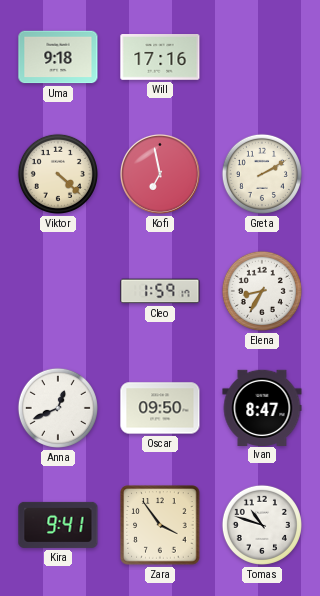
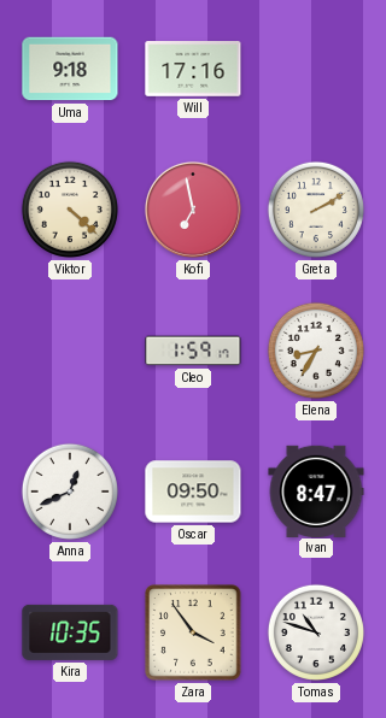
Kira: 9:41 -> 10:35 (70, 632)
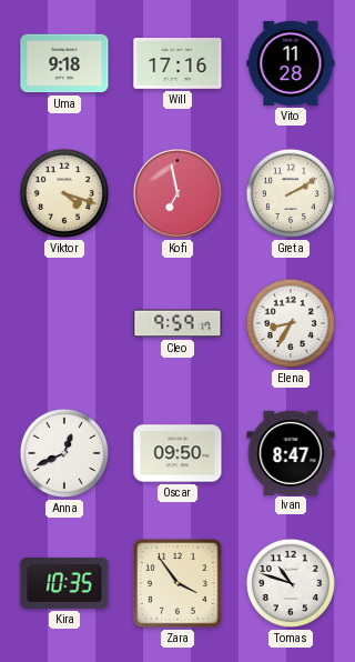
Vito: none -> 11:28 (291, 63)
Viktor: 4:22 -> 4:18 (64, 193)
Cleo: 1:59 -> 9:59 (177, 323)
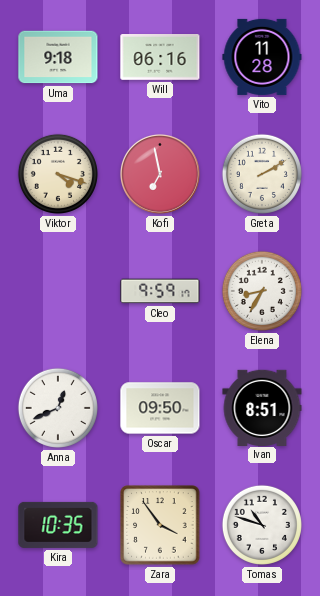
Will: 17:16 -> 06:16 (160, 58)
Ivan: 8:47 -> 8:51 (262, 407)
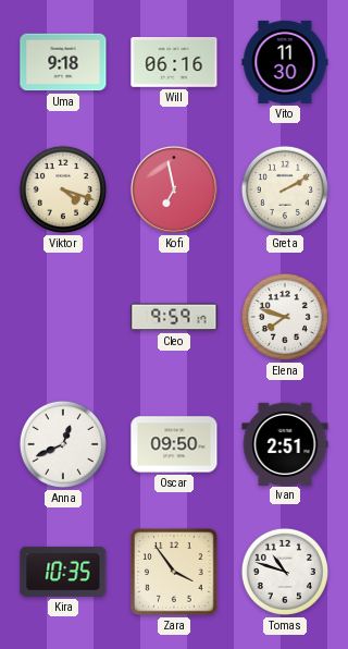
Vito: 11:28 -> 11:30 (285, 62)
Elena: 8:35 -> 7:48 (285, 317)
Ivan: 8:51 -> 2:51 (285, 443)
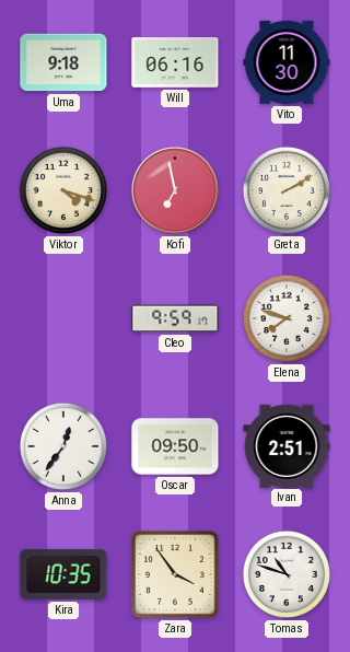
Anna: 12:41 -> 12:36 (63, 446)
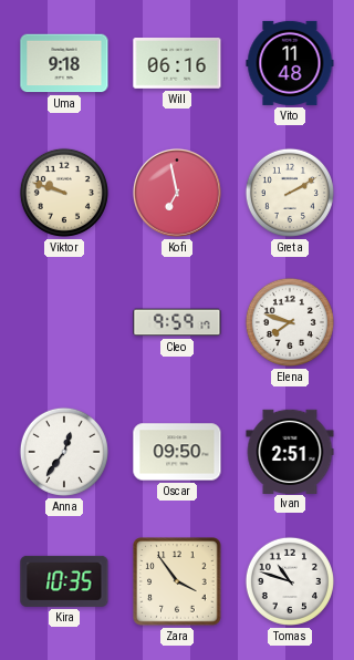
Vito: 11:30 -> 11:48 (290, 63)
Viktor: 4:18 -> 9:48 (64, 193)
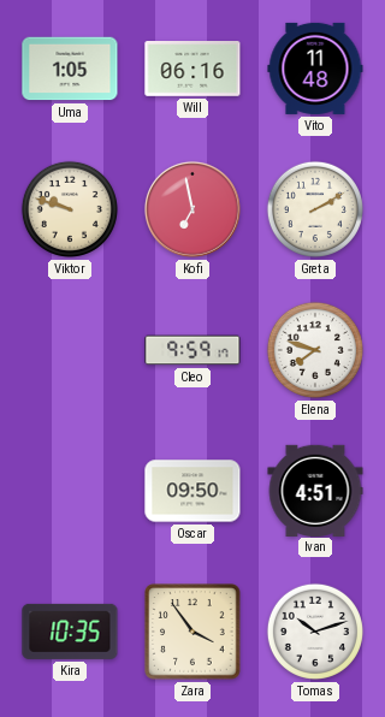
Uma: 9:18 -> 1:05 (70, 69)
Anna: 12:36 -> none (64, 452)
Ivan: 2:51 -> 4:51 (315, 490)
Tomas: 10:48 -> 10:12 (315, 632)
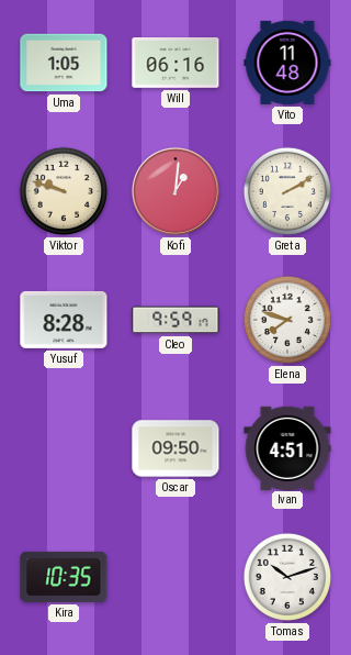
Kofi: 6:58 -> 1:01 (175, 191)
Yusuf: none -> 8:28 (64, 320)
Zara: 3:54 -> none (192, 632)
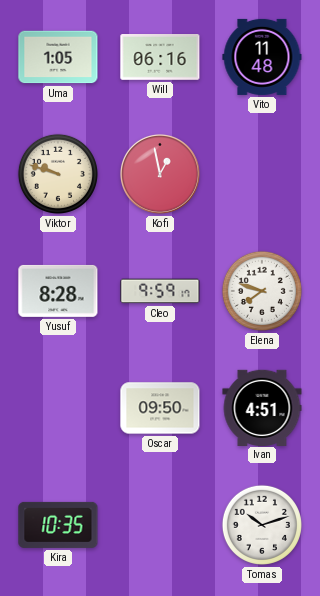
Kofi: 1:01 -> 12:58 (160, 174)
Greta: 2:10 -> none (287, 191)
